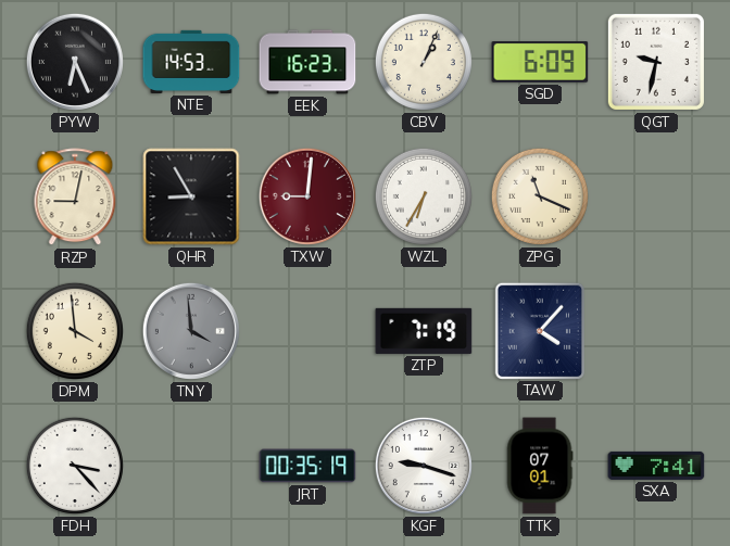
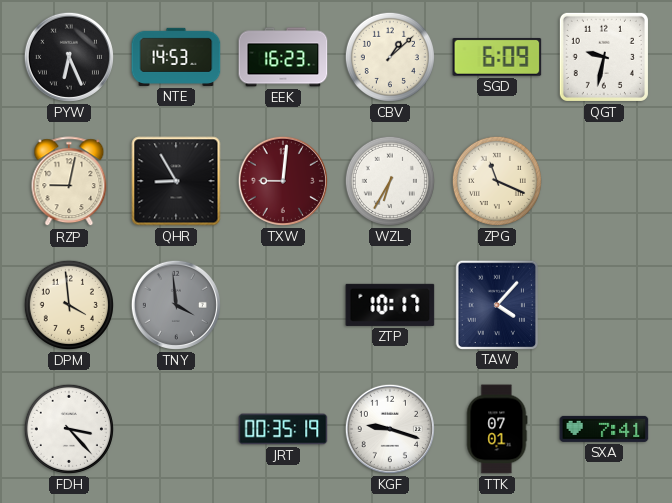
CBV: 1:04 -> 1:08 (390, 57)
ZTP: 7:19 -> 10:17 (390, 305)
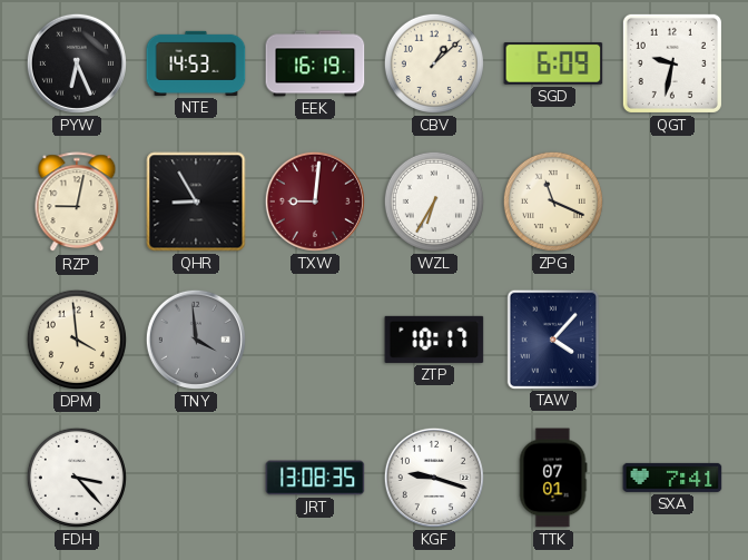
EEK: 16:23 -> 16:19 (315, 63)
JRT: 00:35 -> 13:08 (315, 478)
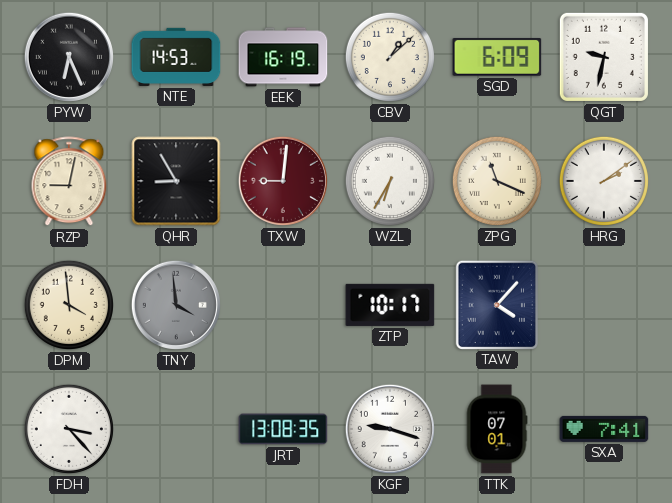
HRG: none -> 2:09 (604, 181)
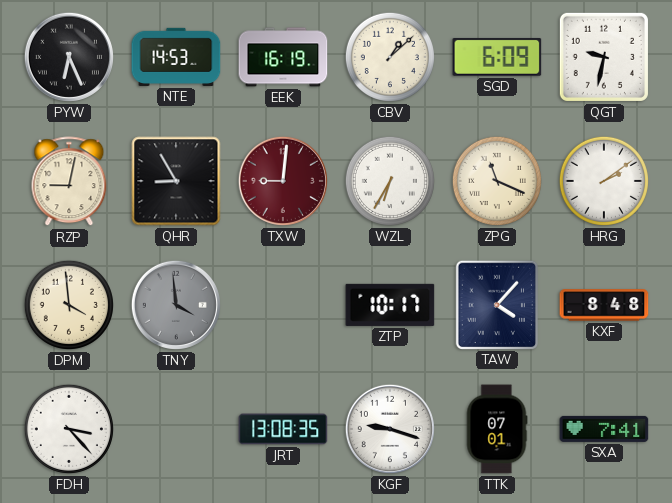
KXF: none -> 8:48 (604, 305)
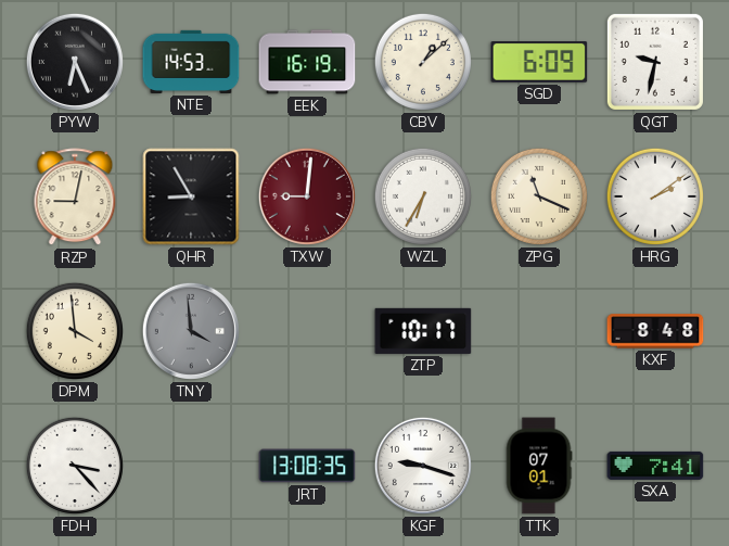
TAW: 4:07 -> none (496, 304)
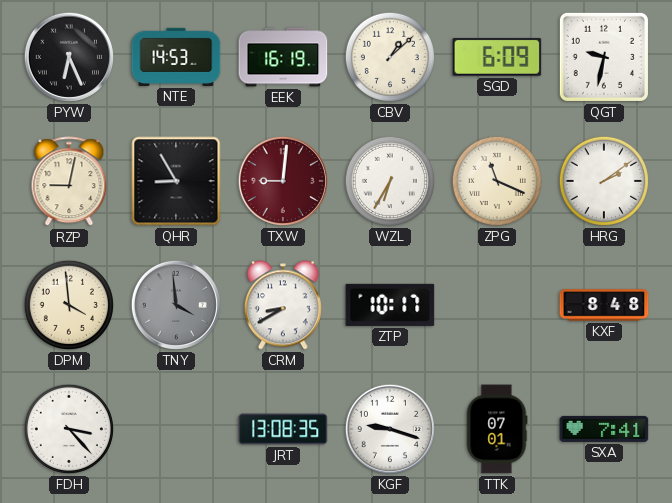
CRM: none -> 8:40 (283, 305)
